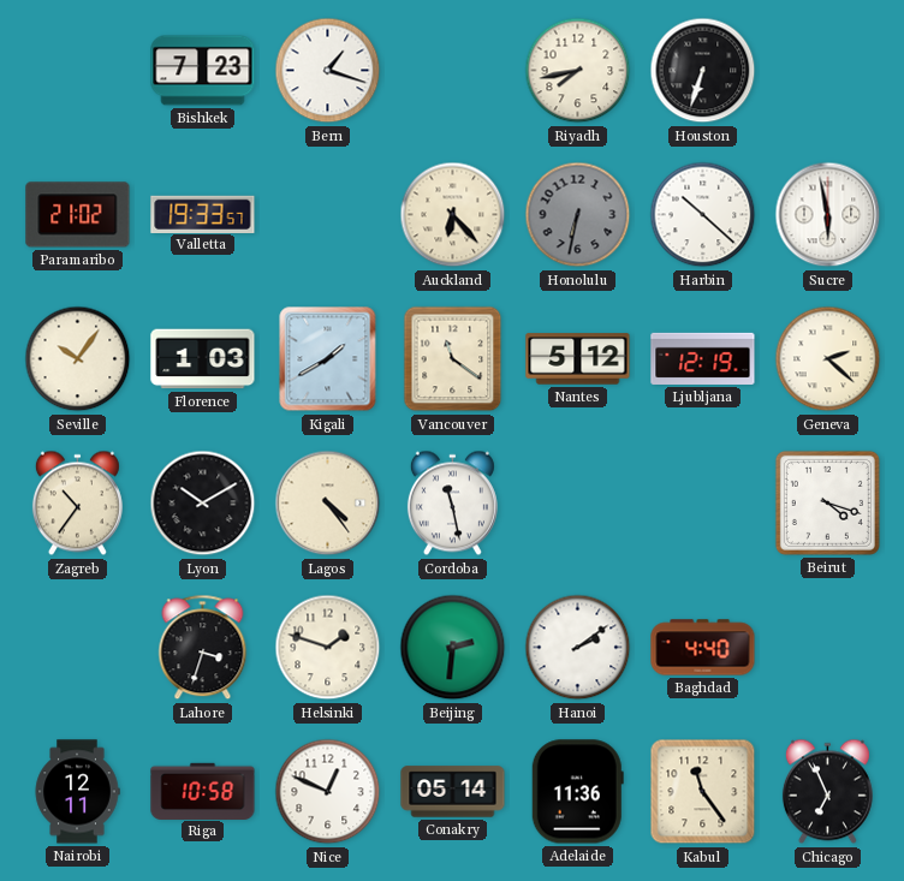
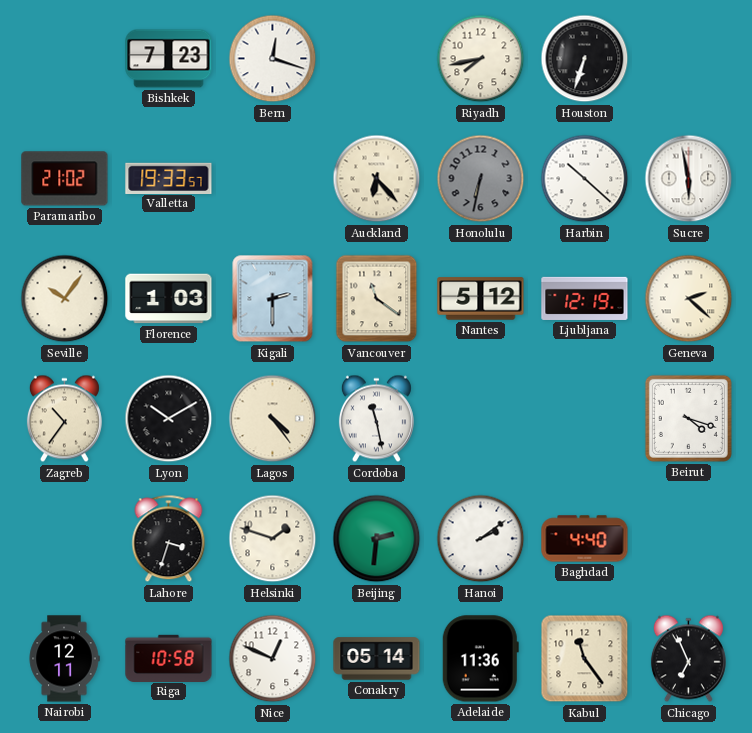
Bern: 1:18 -> 12:18 (273, 59)
Kigali: 1:40 -> 2:30 (273, 299)
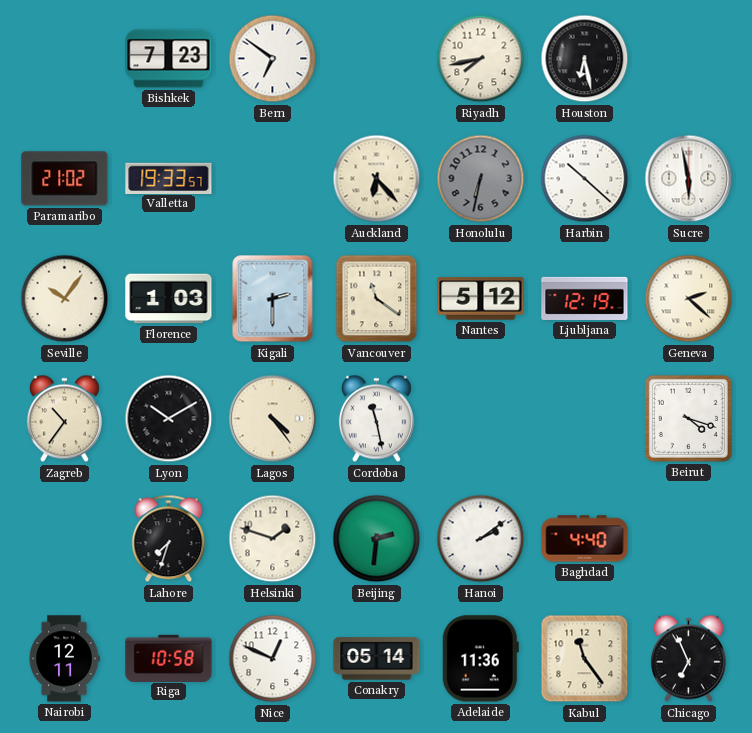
Bern: 12:18 -> 6:51 (273, 59)
Houston: 6:33 -> 6:28 (585, 59)
Lahore: 3:33 -> 7:33 (169, 539)
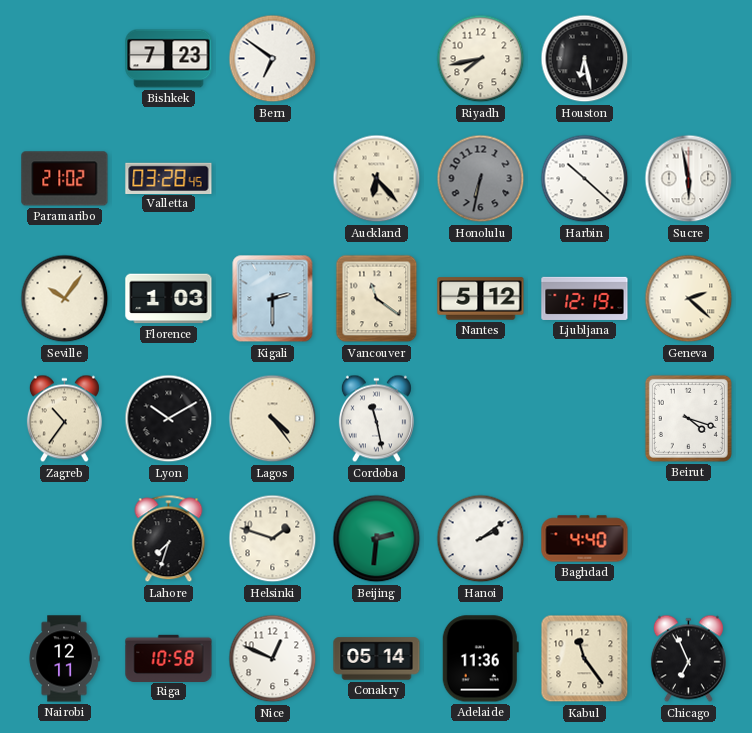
Valletta: 19:33 -> 03:28 (169, 178)
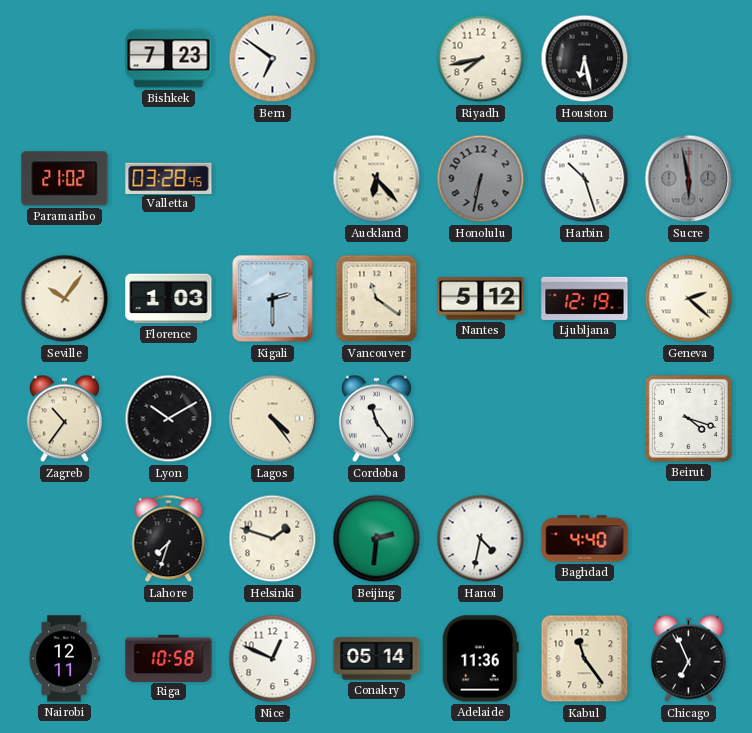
Harbin: 10:22 -> 10:27 (585, 179)
Sucre dial: white -> grey (689, 179)
Cordoba: 11:28 -> 11:24 (376, 419)
Hanoi: 2:09 -> 4:32 (481, 539)
